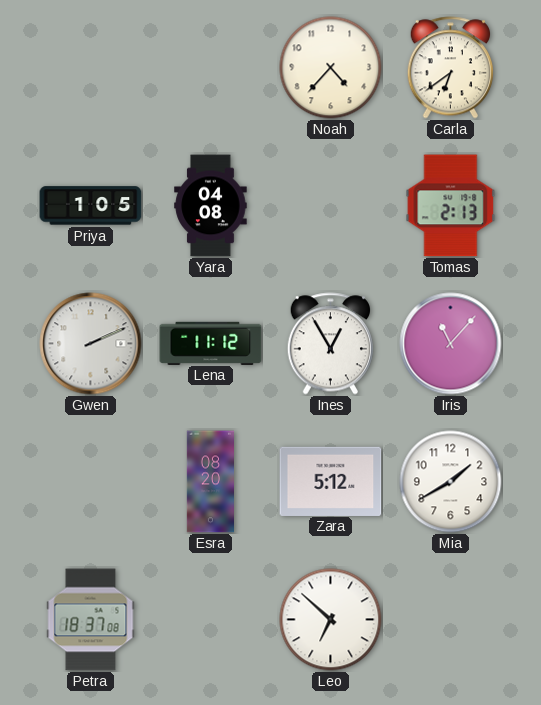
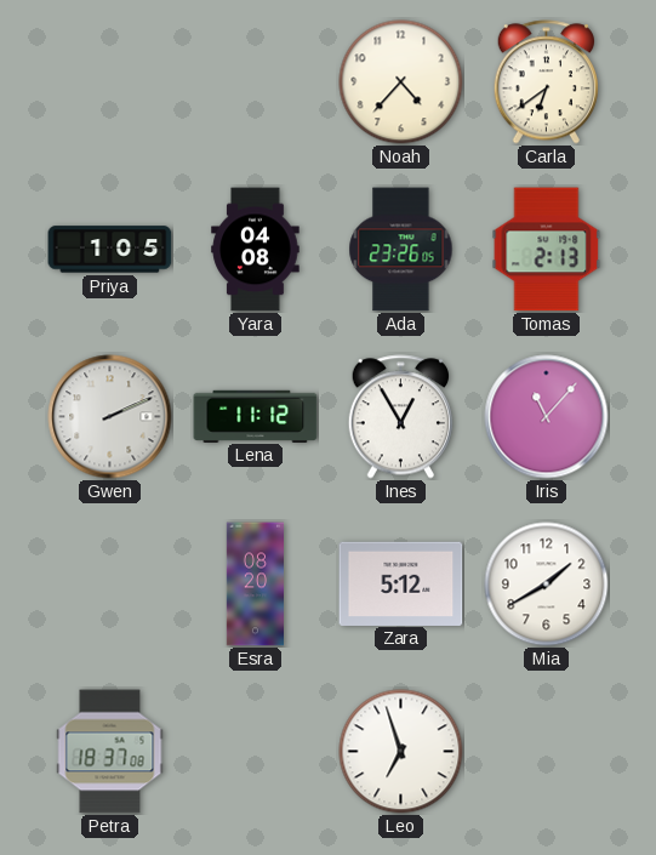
Ada: none -> 23:26 (401, 250)
Leo: 6:52 -> 6:57 (401, 752)
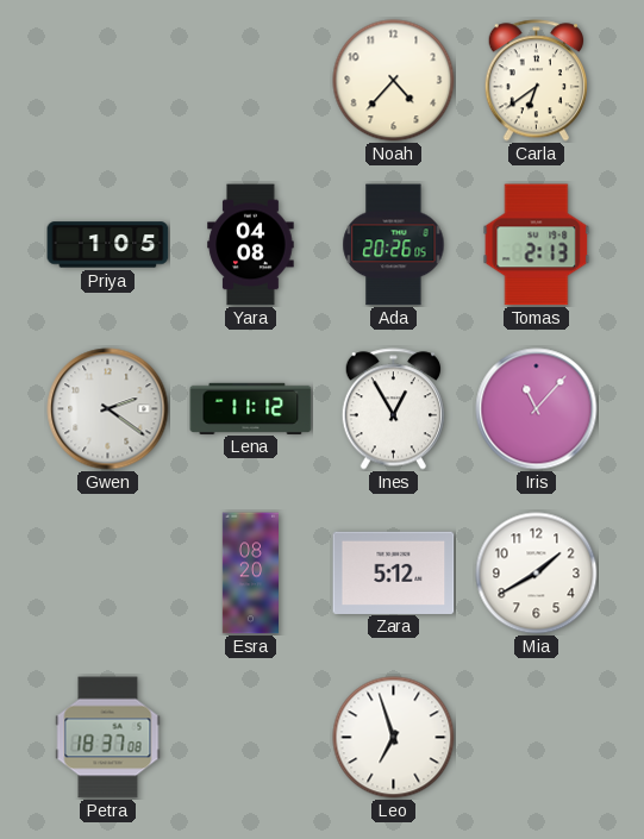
Ada: 23:26 -> 20:26 (394, 245)
Gwen: 2:11 -> 2:21 (108, 409)
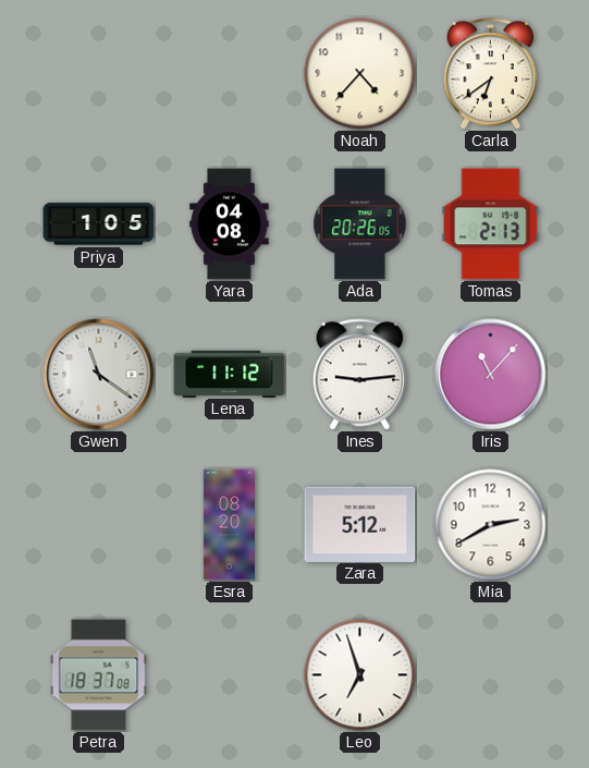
Gwen: 2:21 -> 11:21 (99, 375)
Ines: 12:55 -> 9:14 (359, 375)
Mia: 1:40 -> 2:40 (491, 525)
